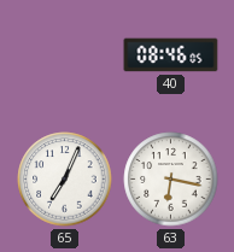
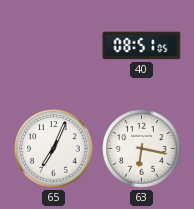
40: 08:46 -> 08:51 (142, 46)
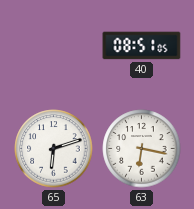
65: 7:04 -> 6:12 (54, 149)
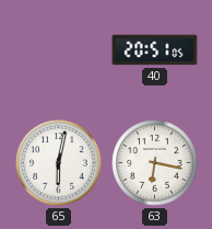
40: 08:51 -> 20:51 (155, 50)
65: 6:12 -> 6:02 (59, 163)
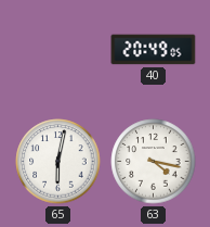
40: 20:51 -> 20:49 (154, 50)
63: 6:17 -> 4:17 (154, 162)
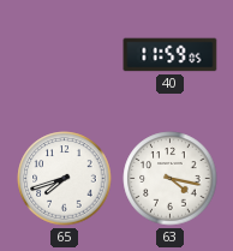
40: 20:49 -> 11:59 (171, 55)
65: 6:02 -> 7:42 (65, 179)
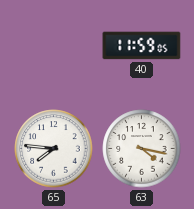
65: 7:42 -> 7:46 (54, 149)
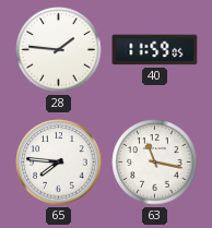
28: none -> 1:46 (59, 50)
63: 4:17 -> 11:17 (155, 163)
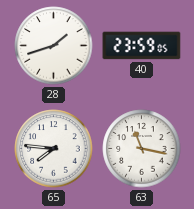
28: 1:46 -> 1:42 (54, 46)
40: 11:59 -> 23:59 (142, 46)
